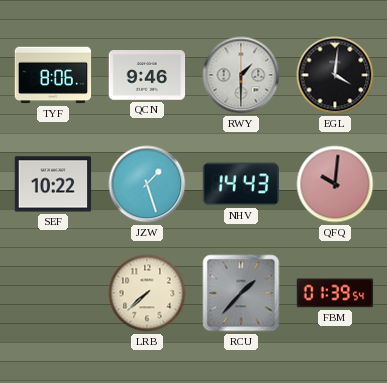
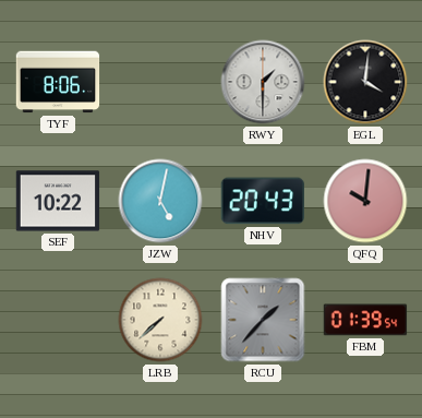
QCN: 9:46 -> none (147, 75)
JZW: 1:27 -> 5:02 (160, 201)
NHV: 14:43 -> 20:43 (262, 201)
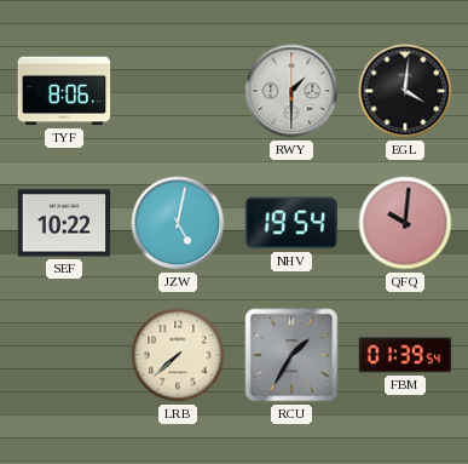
NHV: 20:43 -> 19:54 (290, 223)
RCU: 1:37 -> 1:35 (291, 355)
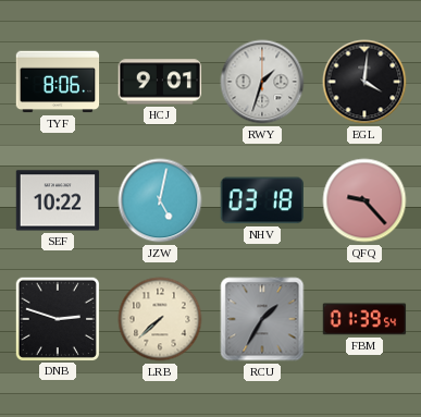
HCJ: none -> 9:01 (160, 82)
RWY: 1:30 -> 1:33 (262, 82)
NHV: 19:54 -> 03:18 (261, 200)
QFQ: 10:01 -> 9:23 (364, 200)
DNB: none -> 2:48 (57, 318)
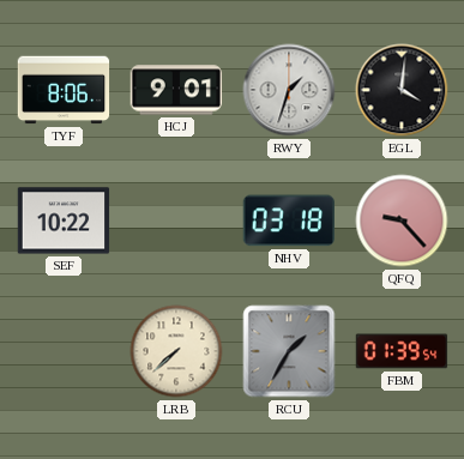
JZW: 5:02 -> none (160, 200)
DNB: 2:48 -> none (57, 318)
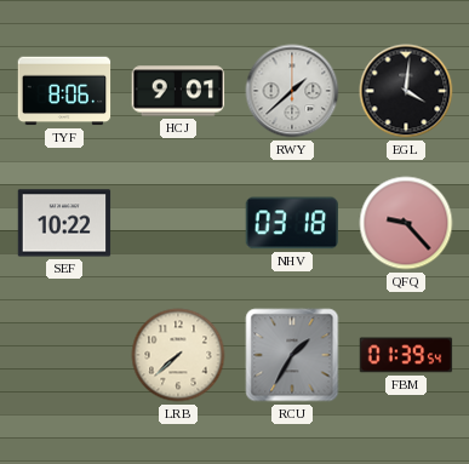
RWY: 1:33 -> 1:38 (292, 91)
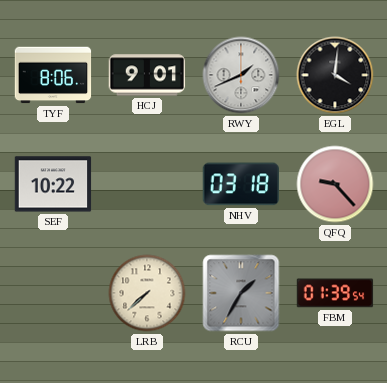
RWY: 1:38 -> 1:41 (241, 75)
